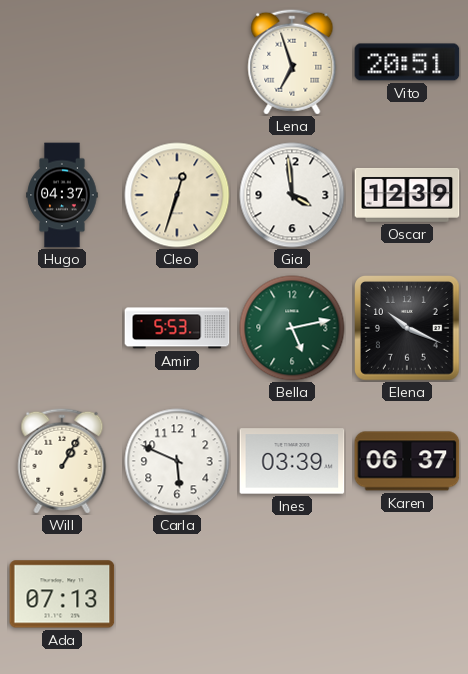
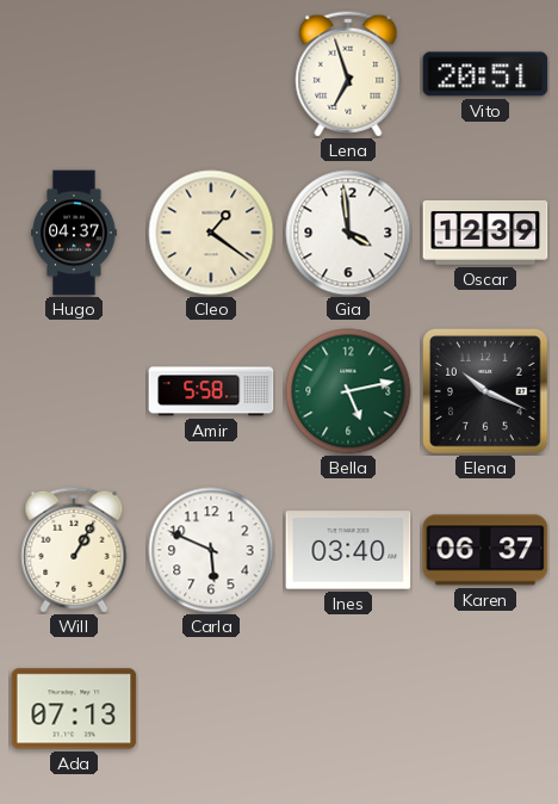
Cleo: 12:33 -> 1:21 (211, 233)
Amir: 5:53 -> 5:58 (211, 391)
Ines: 03:39 -> 03:40 (348, 550)
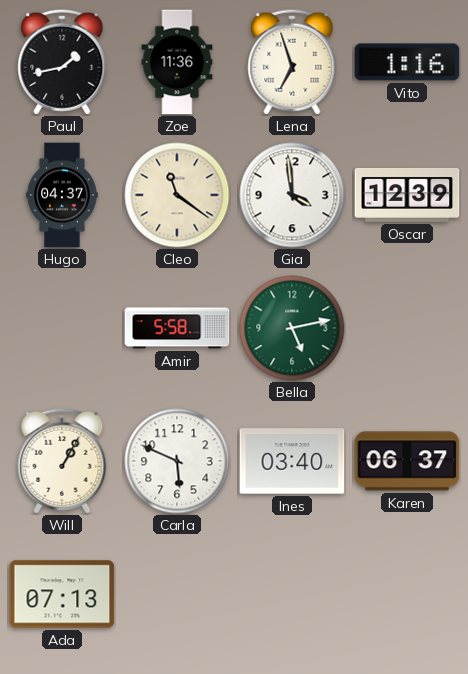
Paul: none -> 1:43 (62, 62)
Zoe: none -> 11:36 (177, 62)
Vito: 20:51 -> 1:16 (407, 62)
Cleo: 1:21 -> 11:21 (177, 195)
Elena: 10:19 -> none (485, 391)
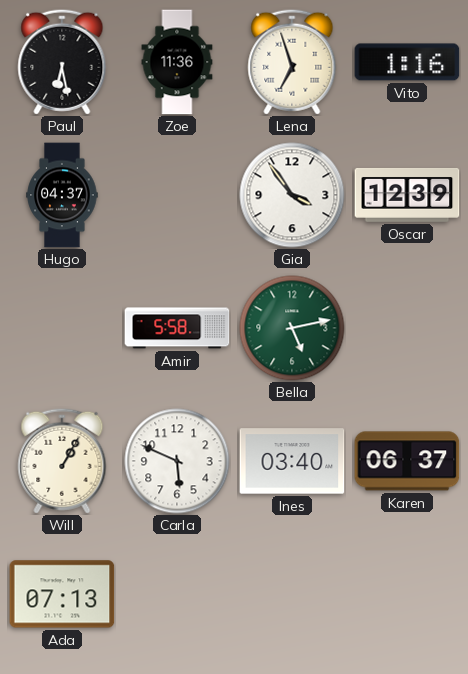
Paul: 1:43 -> 6:28 (62, 62)
Cleo: 11:21 -> none (177, 195)
Gia: 3:59 -> 3:54 (292, 195)
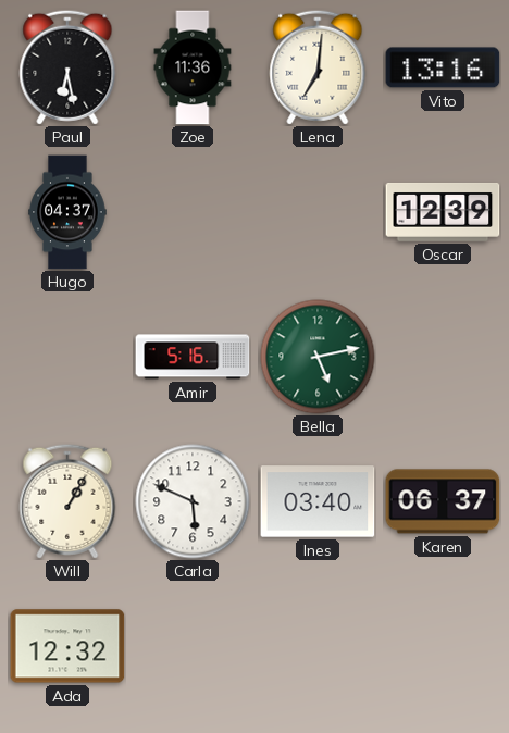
Lena: 6:57 -> 7:01 (318, 67)
Vito: 1:16 -> 13:16 (443, 67)
Gia: 3:54 -> none (292, 195)
Amir: 5:58 -> 5:16 (193, 357)
Ada: 07:13 -> 12:32 (67, 646)
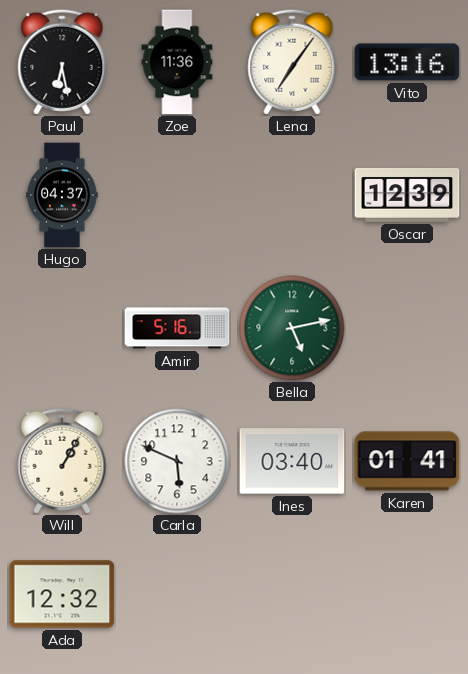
Lena: 7:01 -> 7:06 (292, 62)
Karen: 06:37 -> 01:41 (407, 461)
